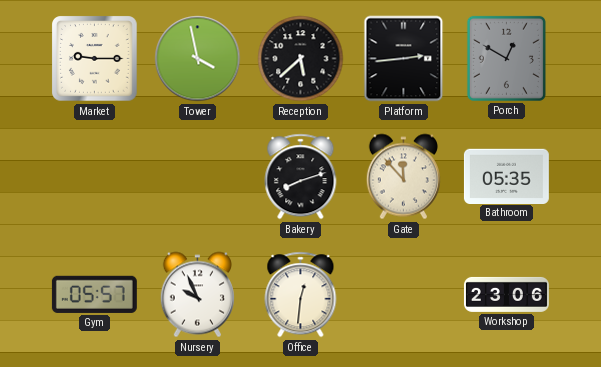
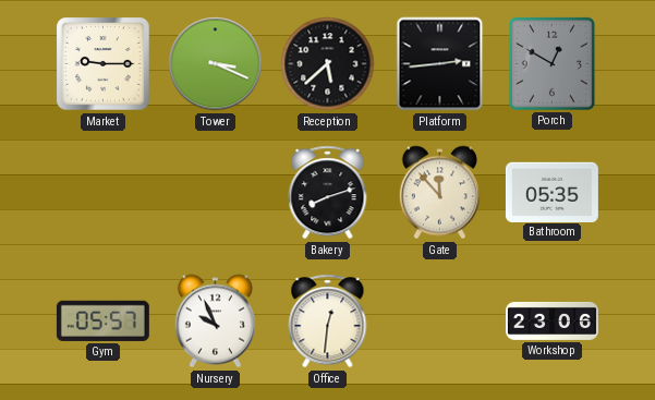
Tower: 3:58 -> 3:19 (216, 64)
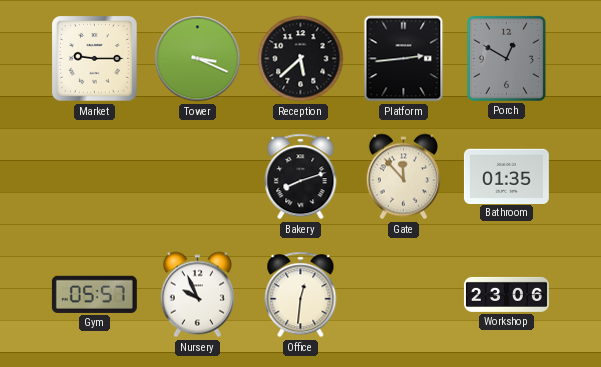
Bathroom: 05:35 -> 01:35 (506, 176)
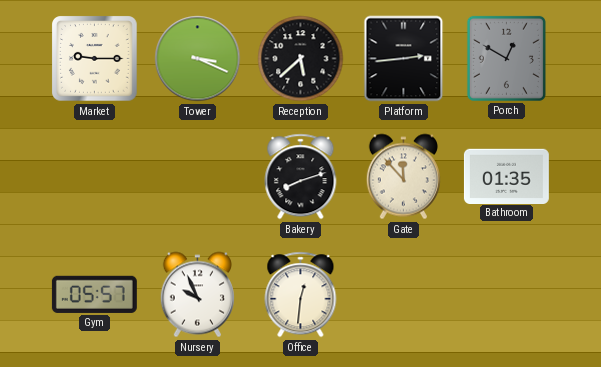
Workshop: 23:06 -> none (506, 294)
